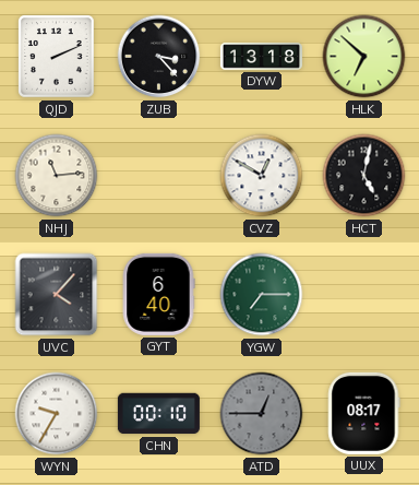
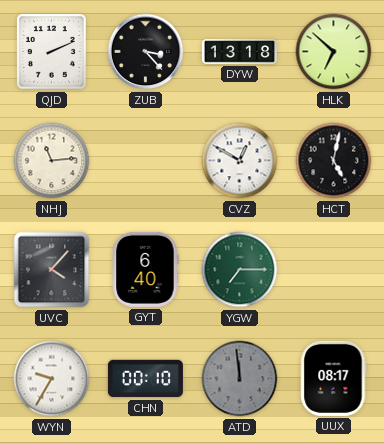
ATD: 12:45 -> 11:59 (240, 379)
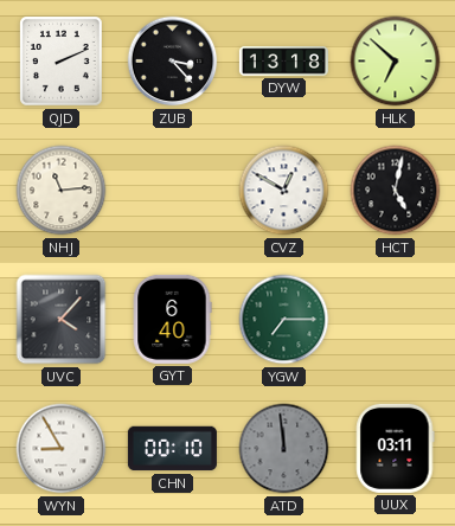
WYN: 9:35 -> 8:55 (62, 449)
UUX: 08:17 -> 03:11 (396, 448)
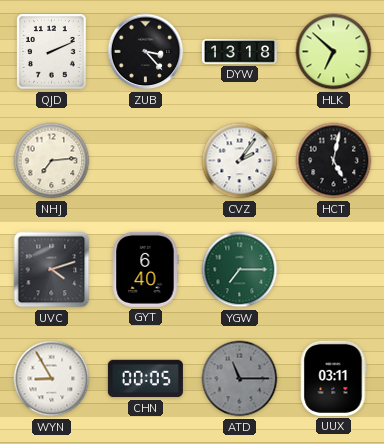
NHJ: 11:14 -> 7:14 (52, 161)
CVZ: 12:50 -> 2:06 (240, 161)
UVC: 4:07 -> 4:12 (52, 270)
CHN: 00:10 -> 00:05 (145, 379)
ATD: 11:59 -> 11:15 (240, 379)
